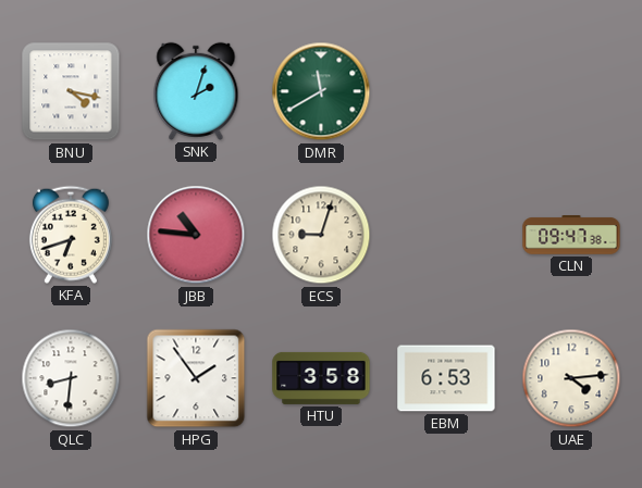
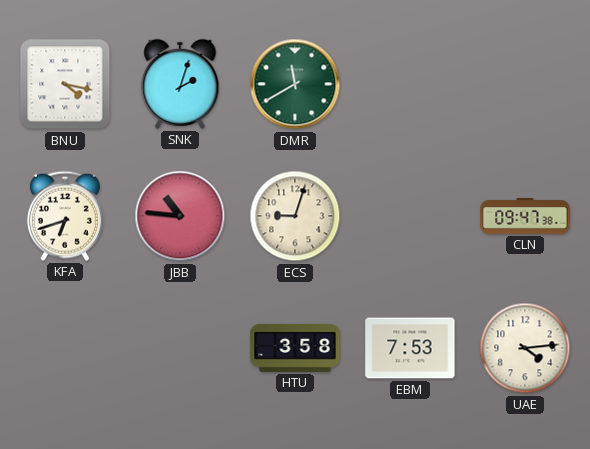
QLC: 8:31 -> none (71, 378)
HPG: 1:54 -> none (196, 378)
EBM: 6:53 -> 7:53 (410, 348)
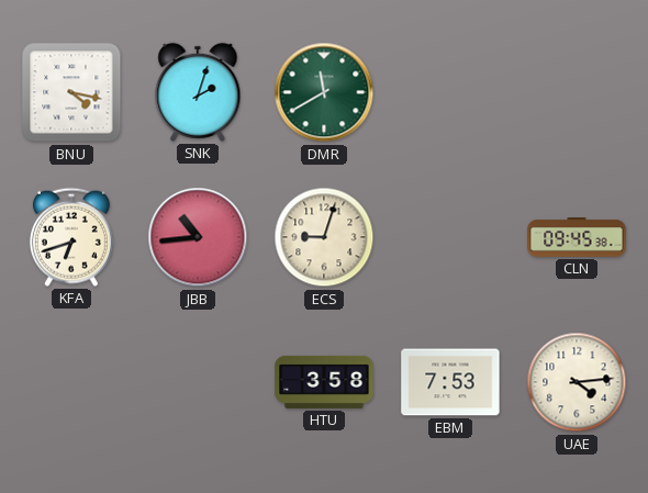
JBB: 10:46 -> 10:44 (198, 237)
CLN: 09:47 -> 09:45 (577, 237)
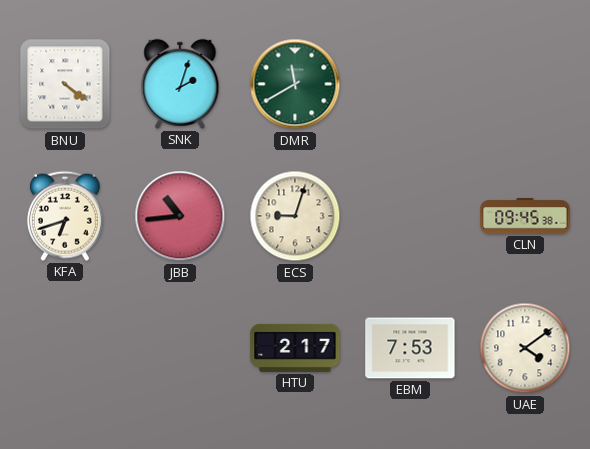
BNU: 4:17 -> 4:21 (65, 84)
HTU: 3:58 -> 2:17 (295, 348)
UAE: 4:14 -> 4:09 (525, 348)
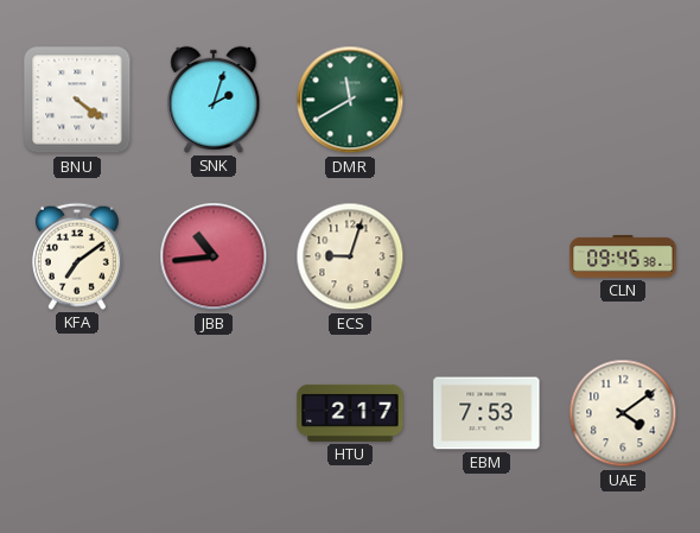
KFA: 6:42 -> 7:09 (77, 256)
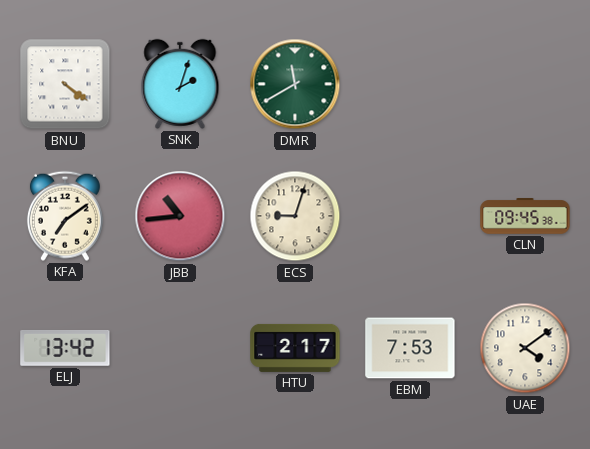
ELJ: none -> 13:42 (65, 348)
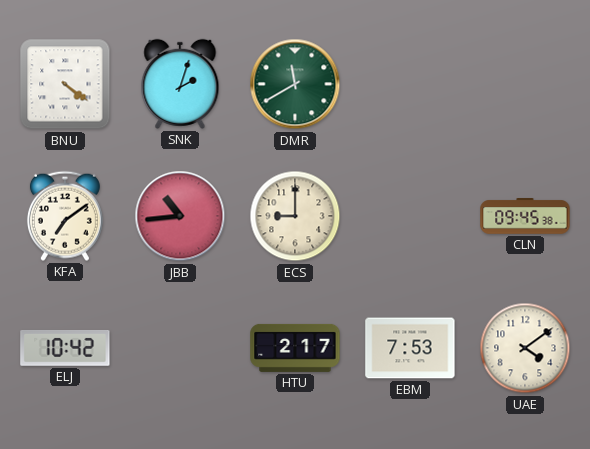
ECS: 9:03 -> 9:00 (295, 216)
ELJ: 13:42 -> 10:42 (65, 348)
